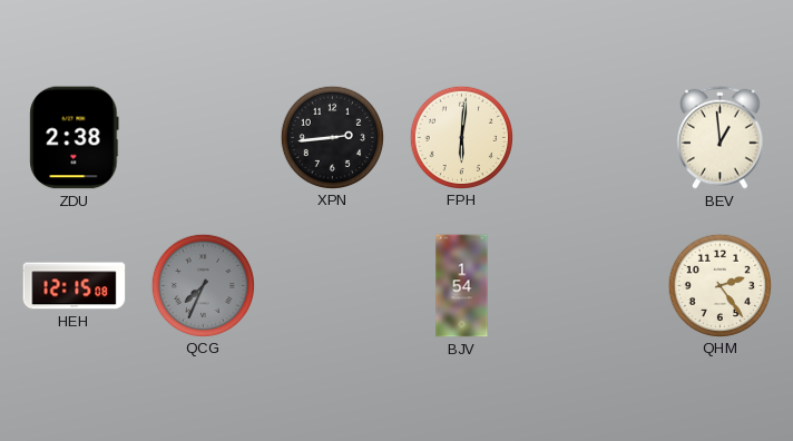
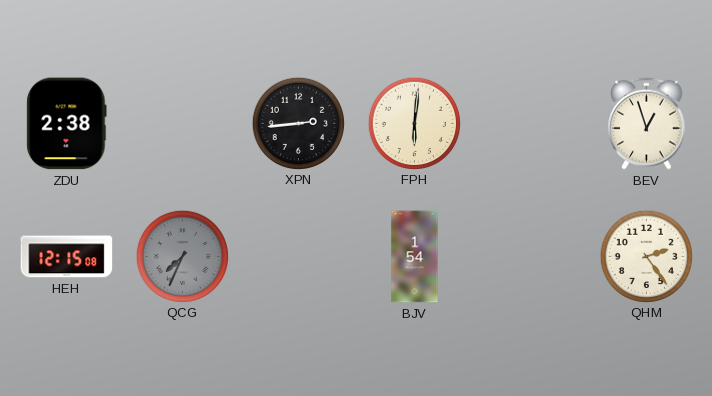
BEV: 12:59 -> 12:57 (647, 123)
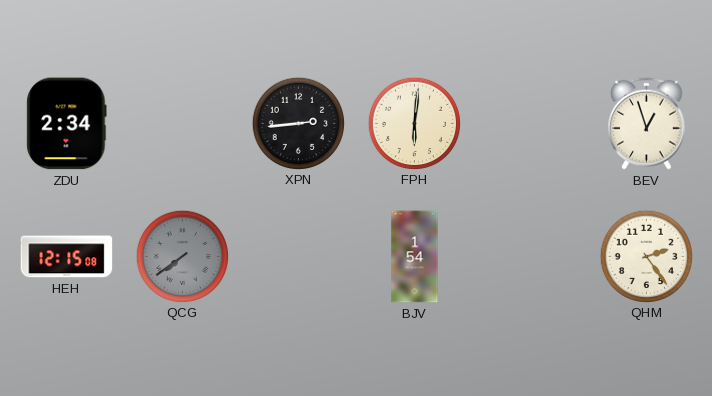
ZDU: 2:38 -> 2:34 (67, 124)
QCG: 7:34 -> 7:39 (182, 256)
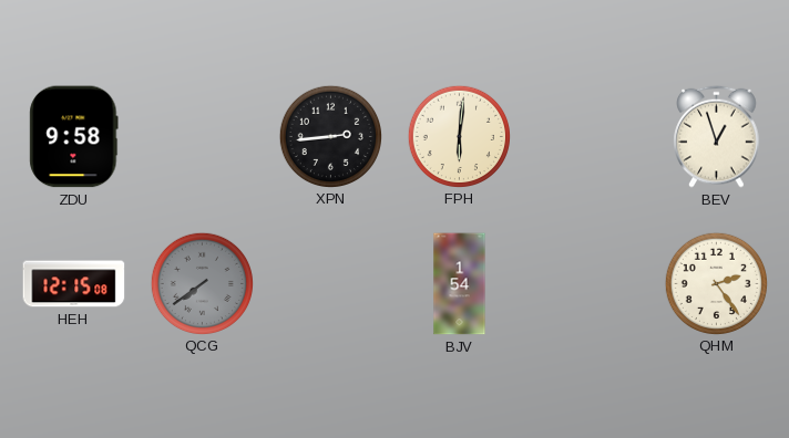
ZDU: 2:34 -> 9:58 (74, 137)
